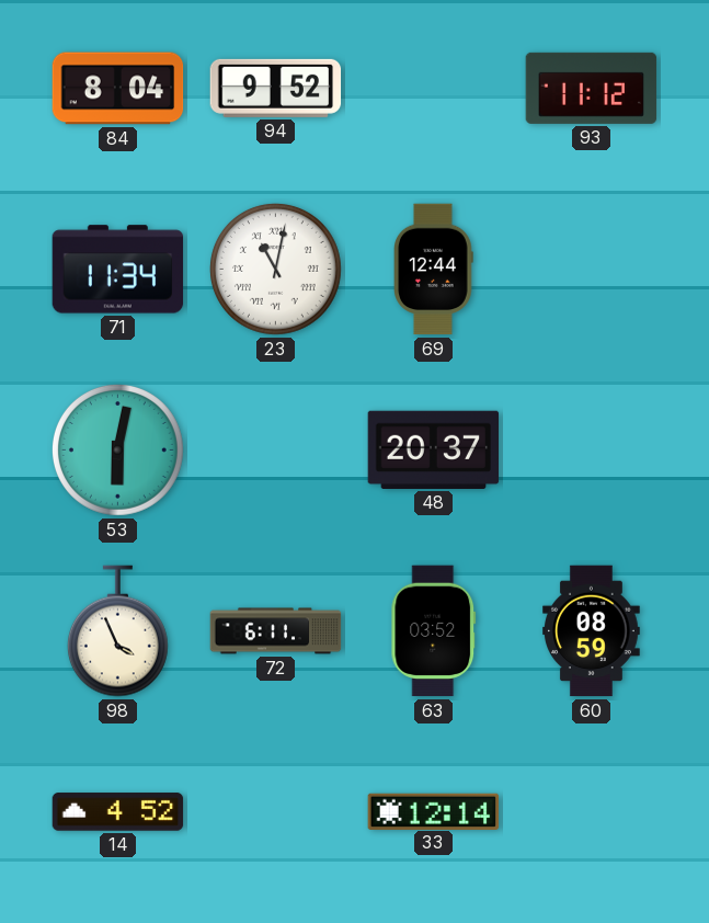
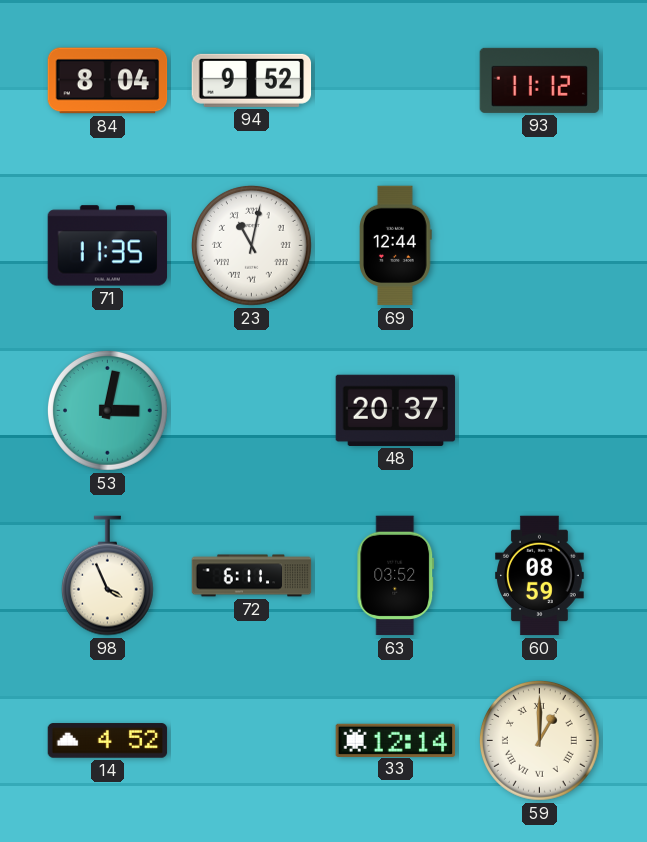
71: 11:34 -> 11:35 (108, 246)
53: 6:02 -> 3:02 (108, 411)
59: none -> 1:00 (540, 741)
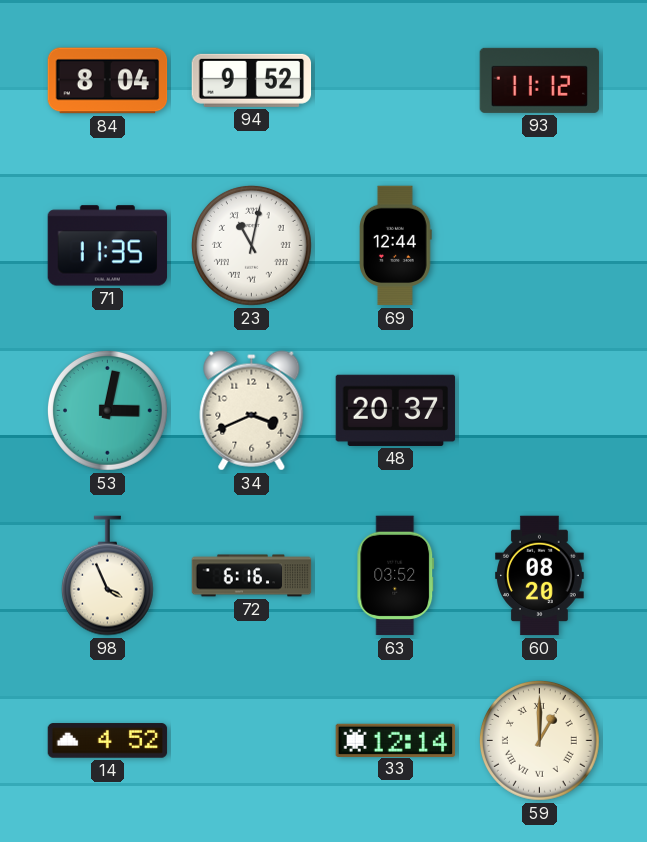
34: none -> 3:41 (252, 411)
72: 6:11 -> 6:16 (252, 576)
60: 08:59 -> 08:20 (540, 576)
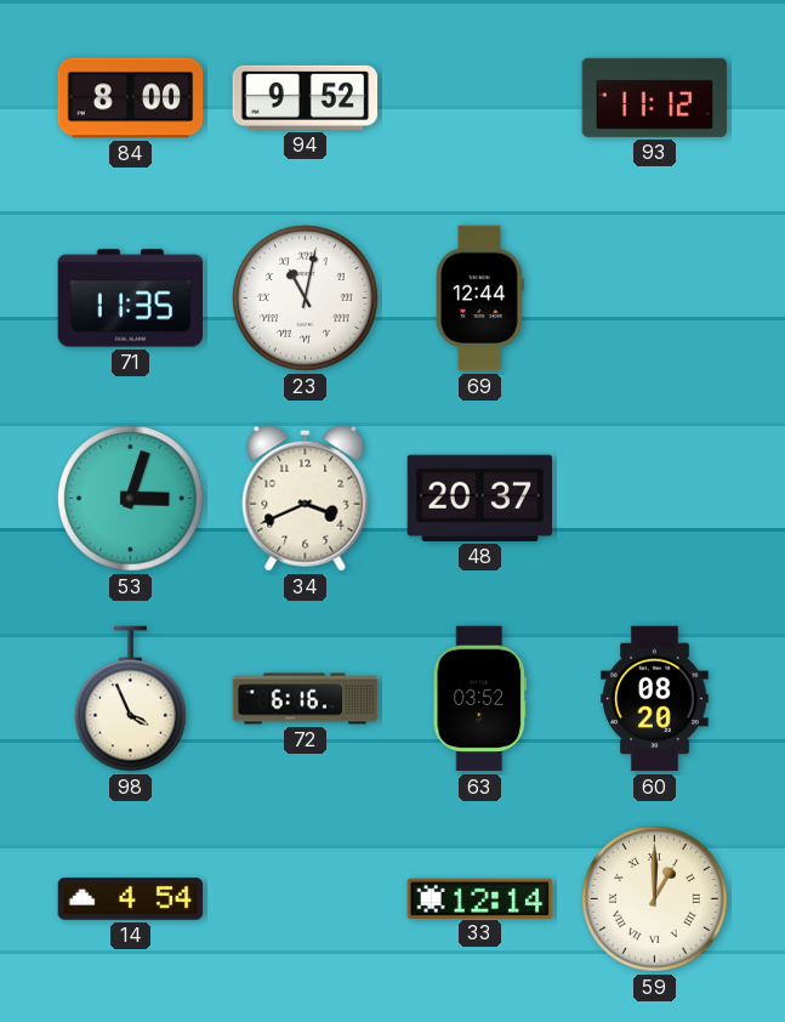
84: 8:04 -> 8:00 (131, 98)
53: 3:02 -> 3:03 (131, 499)
14: 4:52 -> 4:54 (131, 899)
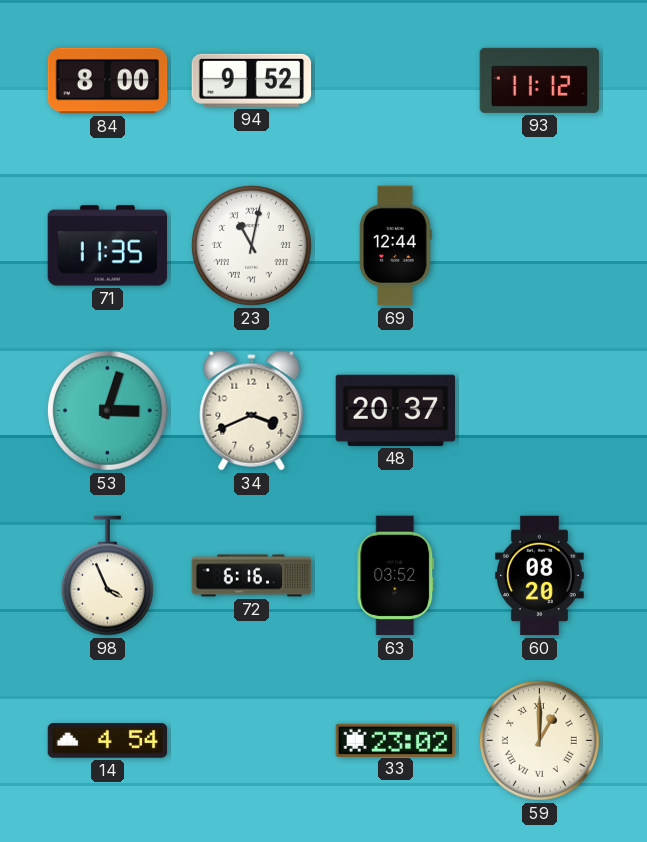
33: 12:14 -> 23:02 (396, 740)
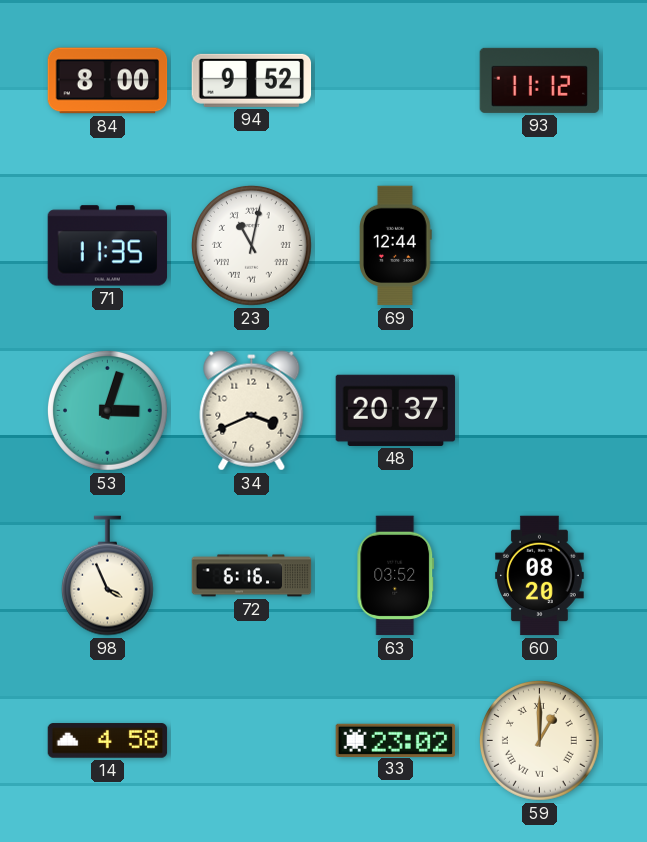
14: 4:54 -> 4:58 (108, 741)
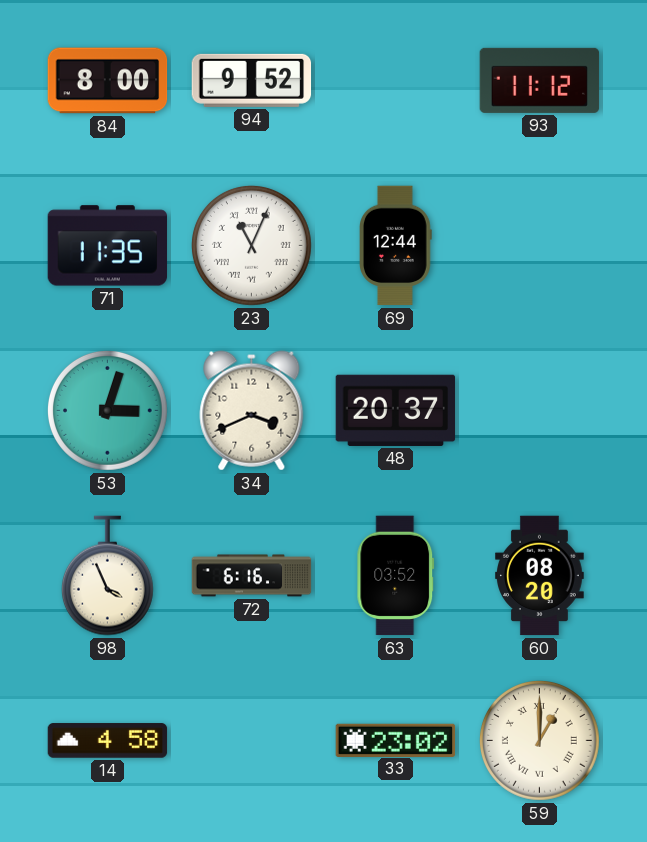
23: 11:02 -> 11:04 (252, 246)
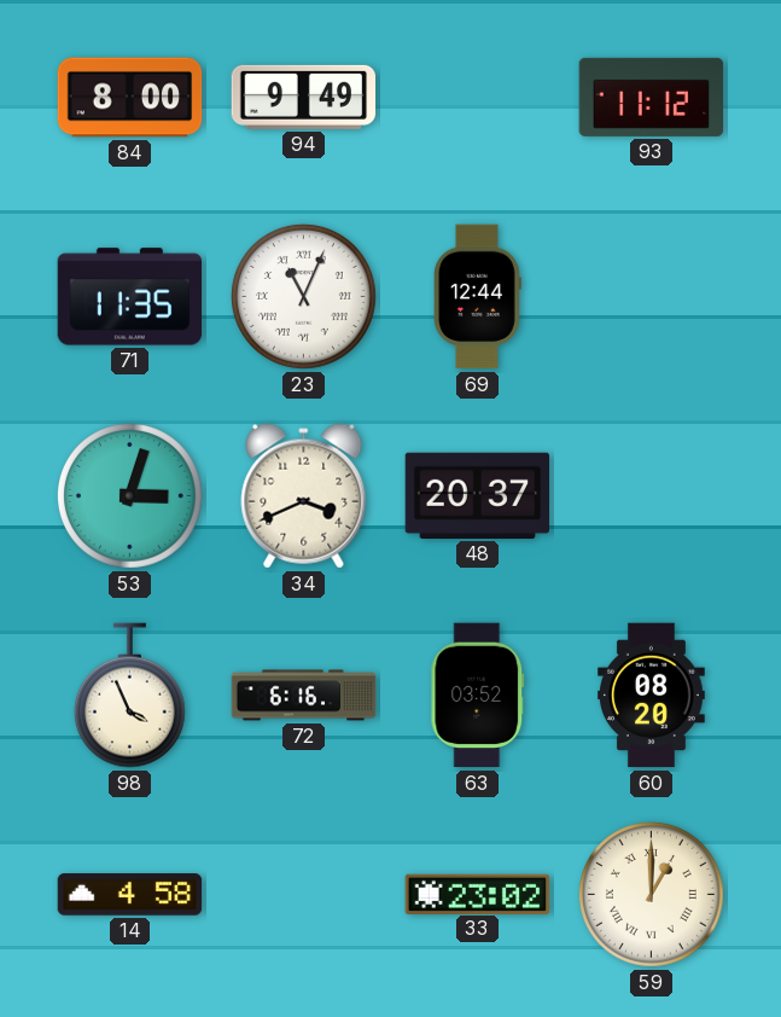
94: 9:52 -> 9:49 (304, 97)
